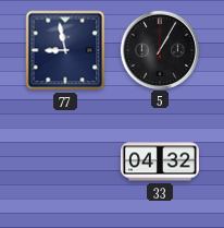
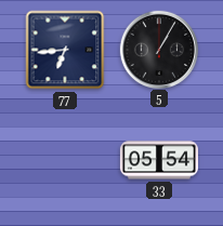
77: 8:58 -> 6:44 (65, 50)
33: 04:32 -> 05:54 (159, 160)
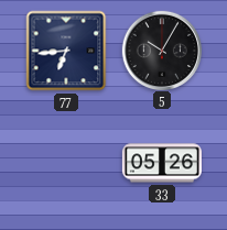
5: 1:05 -> 10:05 (161, 50)
33: 05:54 -> 05:26 (162, 163)
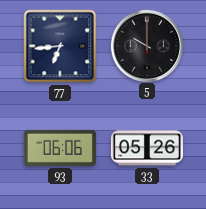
5: 10:05 -> 10:00 (146, 45)
93: none -> 06:06 (60, 148)
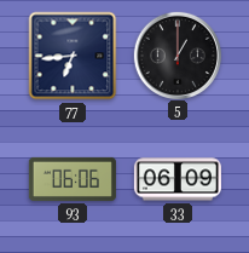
5: 10:00 -> 1:00 (176, 54)
33: 05:26 -> 06:09 (178, 179)
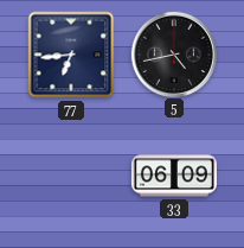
5: 1:00 -> 4:43 (173, 53)
93: 06:06 -> none (73, 179)
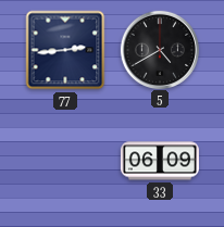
77: 6:44 -> 2:44 (65, 50)
5: 4:43 -> 4:40 (159, 49)
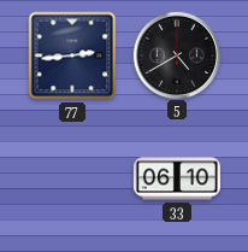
33: 06:09 -> 06:10 (177, 178)
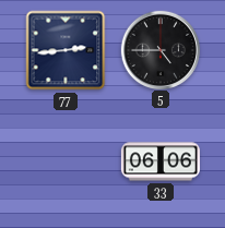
5: 4:40 -> 4:45 (159, 49)
33: 06:10 -> 06:06 (161, 161)
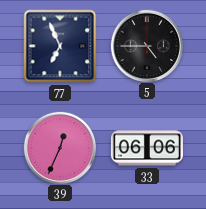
77: 2:44 -> 6:56 (60, 46)
39: none -> 12:34 (59, 147)
